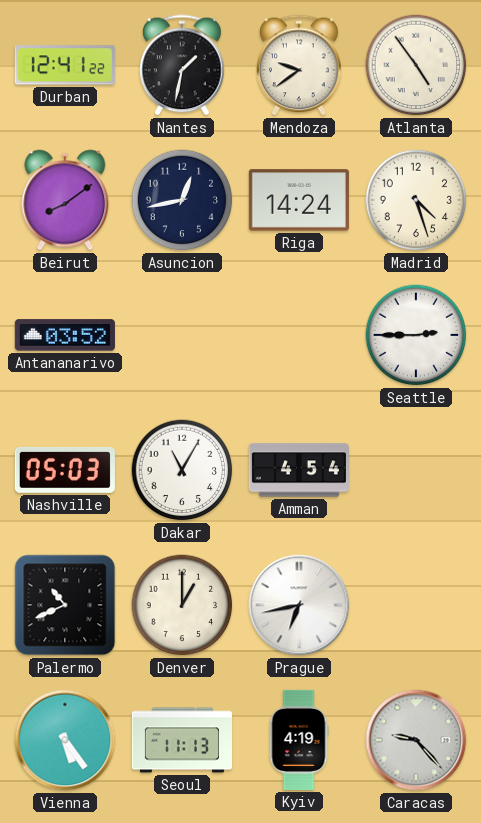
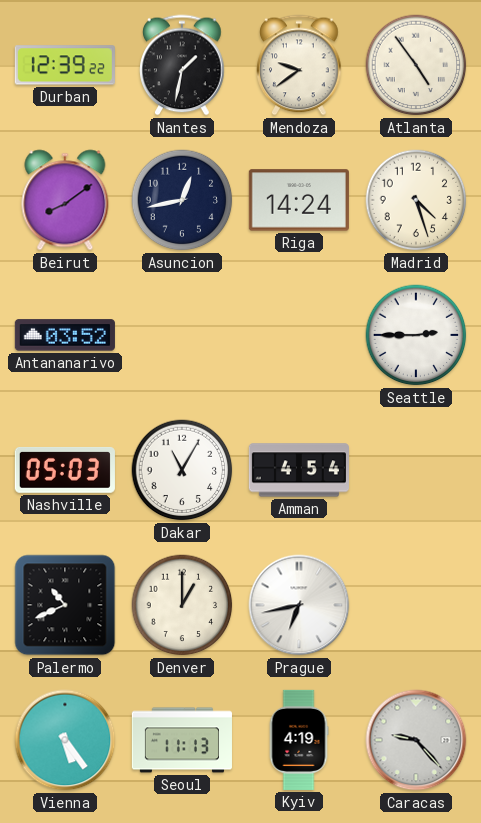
Durban: 12:41 -> 12:39 (65, 65)
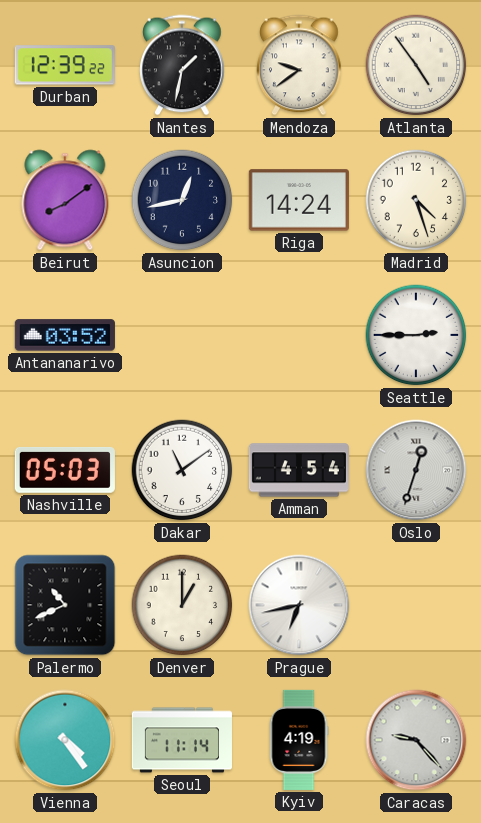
Dakar: 11:05 -> 11:09 (182, 470)
Oslo: none -> 12:33 (416, 470)
Vienna: 5:24 -> 4:24 (65, 740)
Seoul: 11:13 -> 11:14 (181, 740)
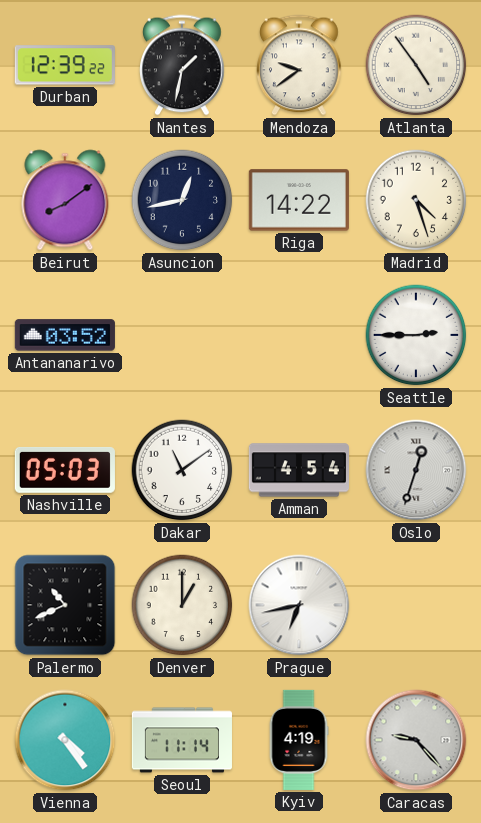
Riga: 14:24 -> 14:22 (299, 200)
